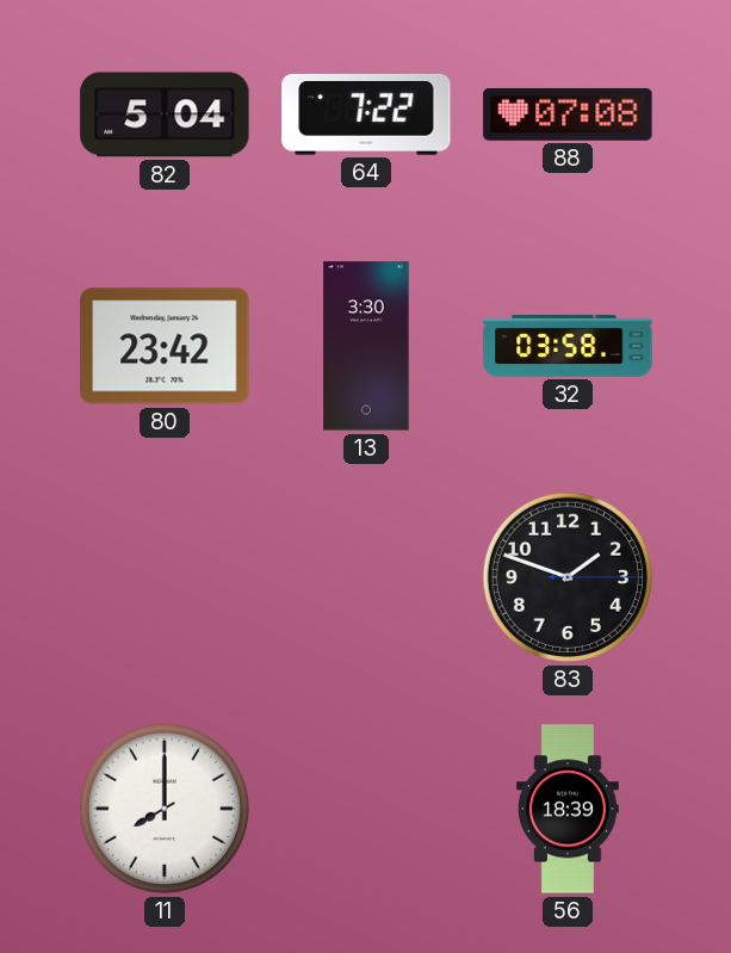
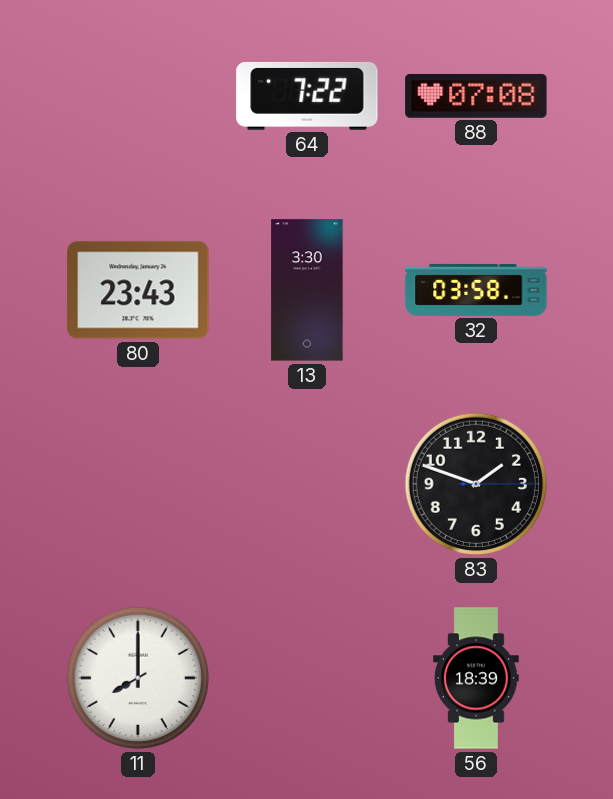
82: 5:04 -> none (165, 115)
80: 23:42 -> 23:43 (138, 290)
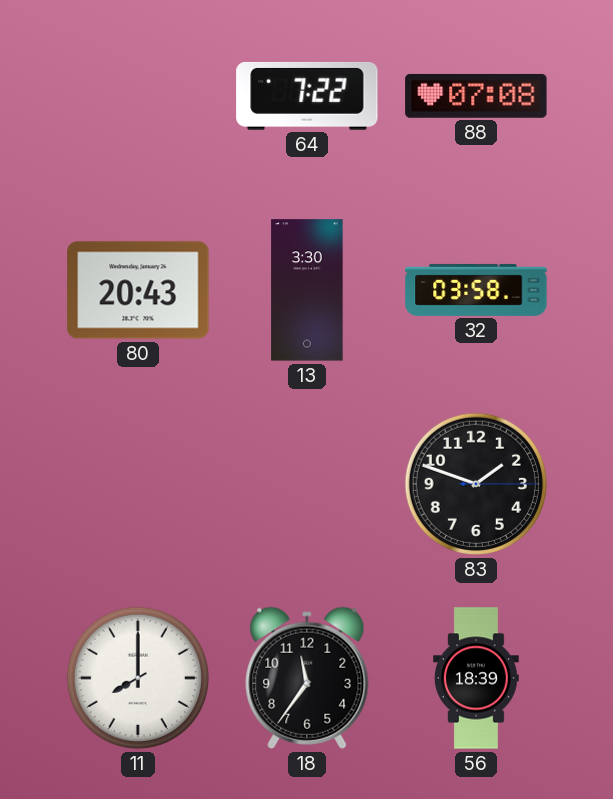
80: 23:43 -> 20:43 (138, 290)
18: none -> 11:36 (307, 678)
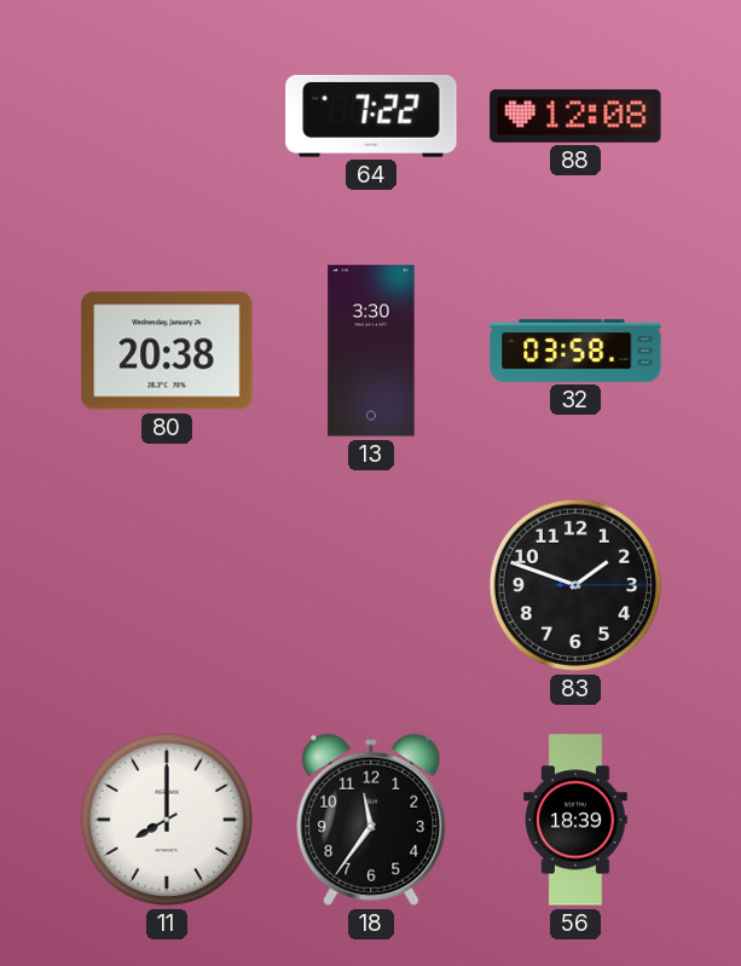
88: 07:08 -> 12:08 (575, 116)
80: 20:43 -> 20:38 (167, 351)
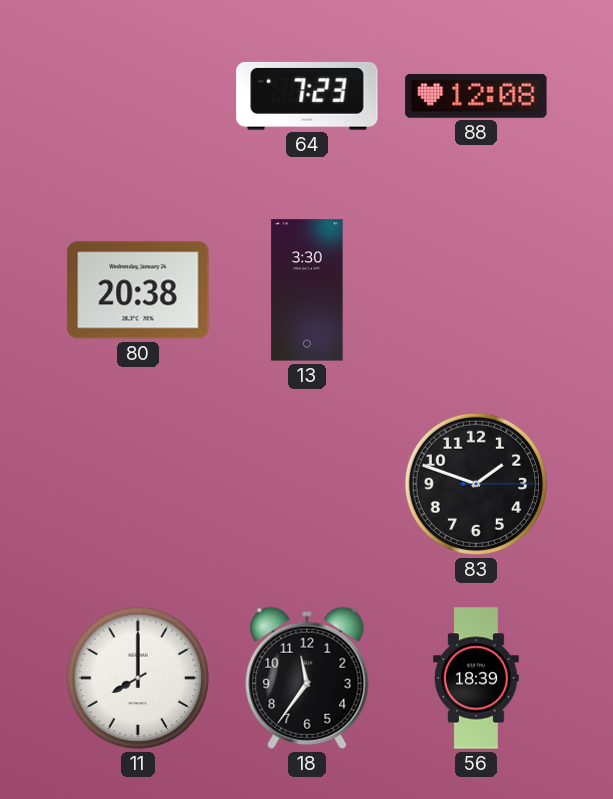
64: 7:22 -> 7:23 (307, 96)
32: 03:58 -> none (575, 351)
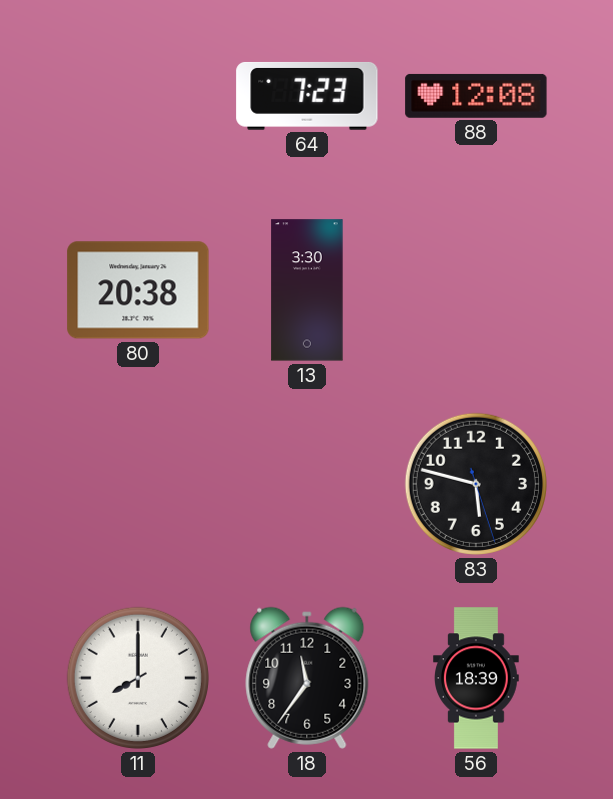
83: 1:48 -> 5:47 (476, 484)
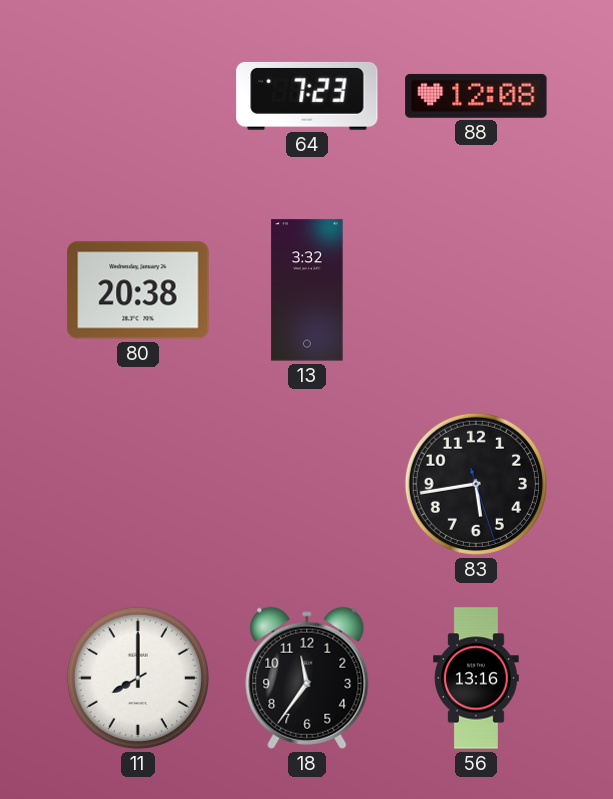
13: 3:30 -> 3:32 (307, 290)
83: 5:47 -> 5:43 (476, 484)
56: 18:39 -> 13:16 (477, 678)
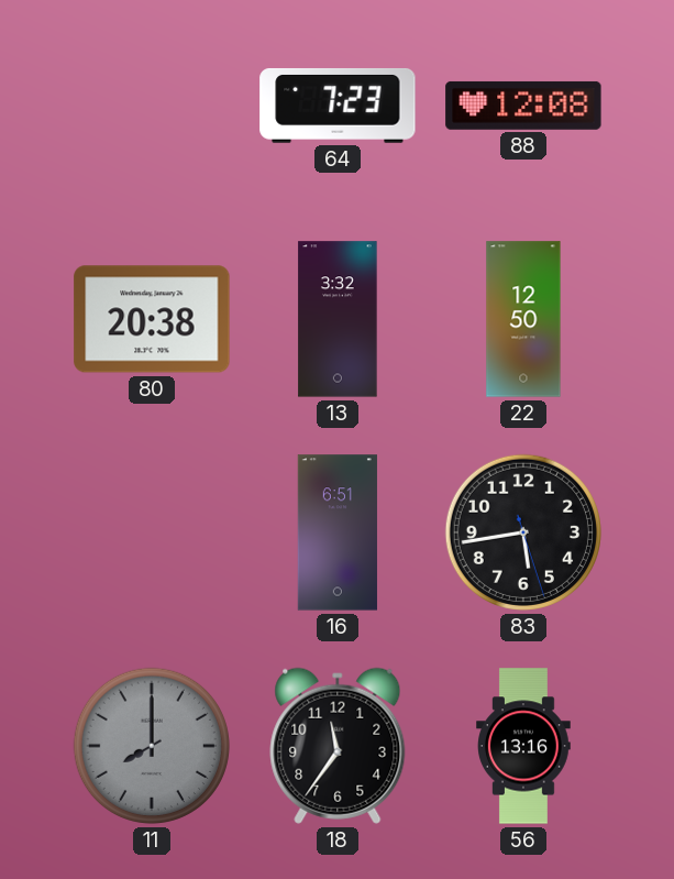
22: none -> 12:50 (523, 319)
16: none -> 6:51 (338, 532)
11 dial: white -> grey (152, 746)
